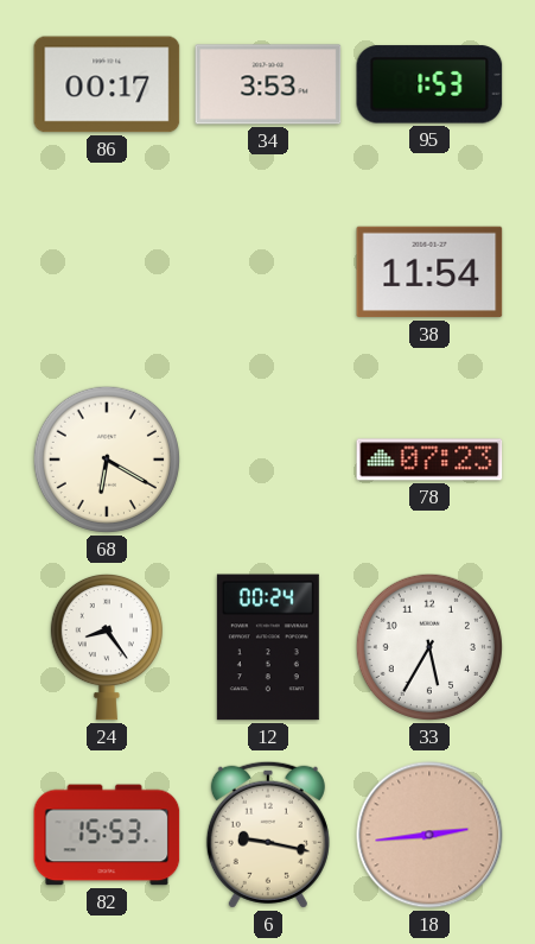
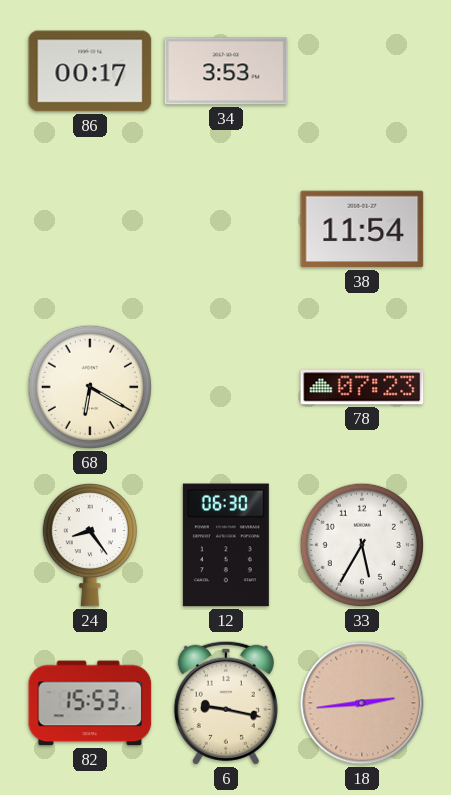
95: 1:53 -> none (429, 84)
12: 00:24 -> 06:30 (226, 545)
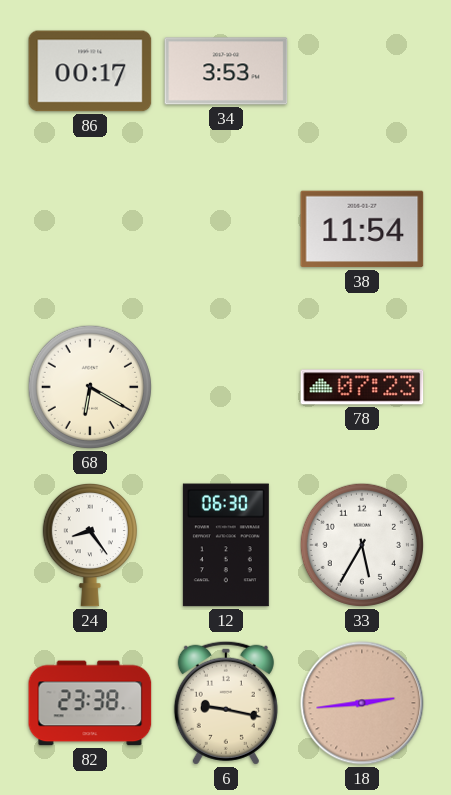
82: 15:53 -> 23:38 (90, 703)
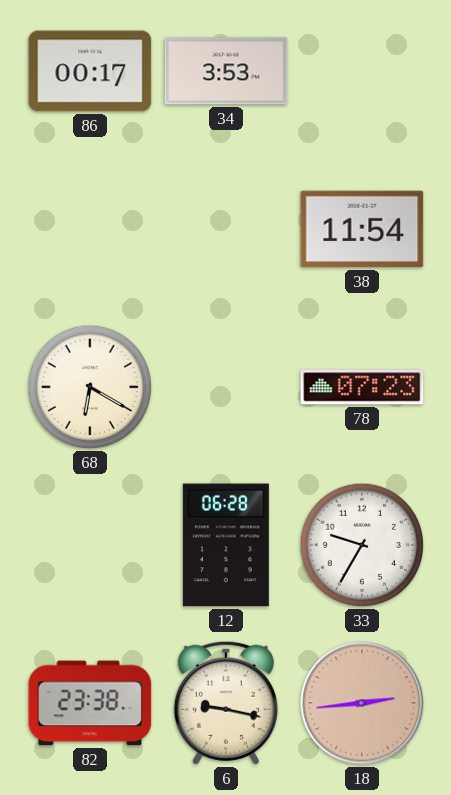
24: 8:24 -> none (90, 545)
12: 06:30 -> 06:28 (226, 545)
33: 5:35 -> 9:35 (362, 545)
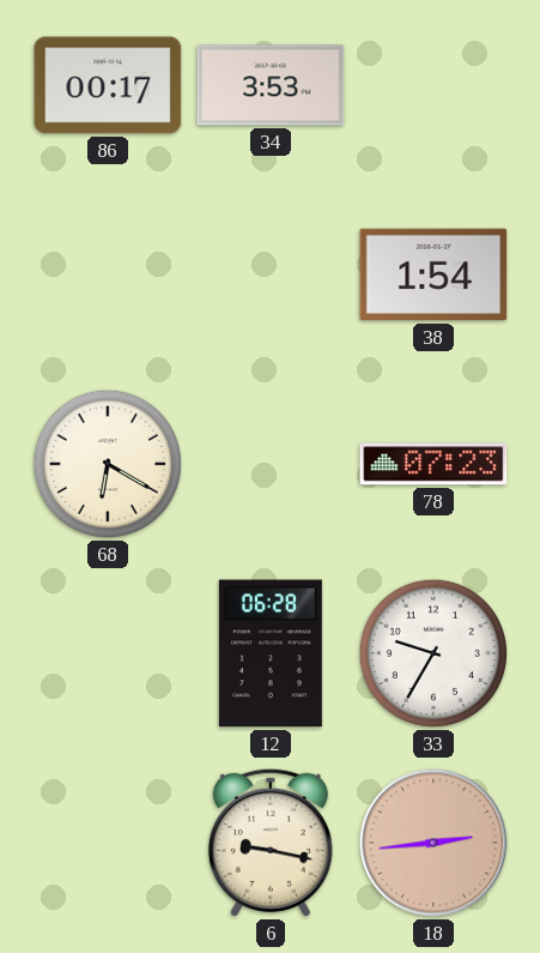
38: 11:54 -> 1:54 (433, 275)
82: 23:38 -> none (90, 703)
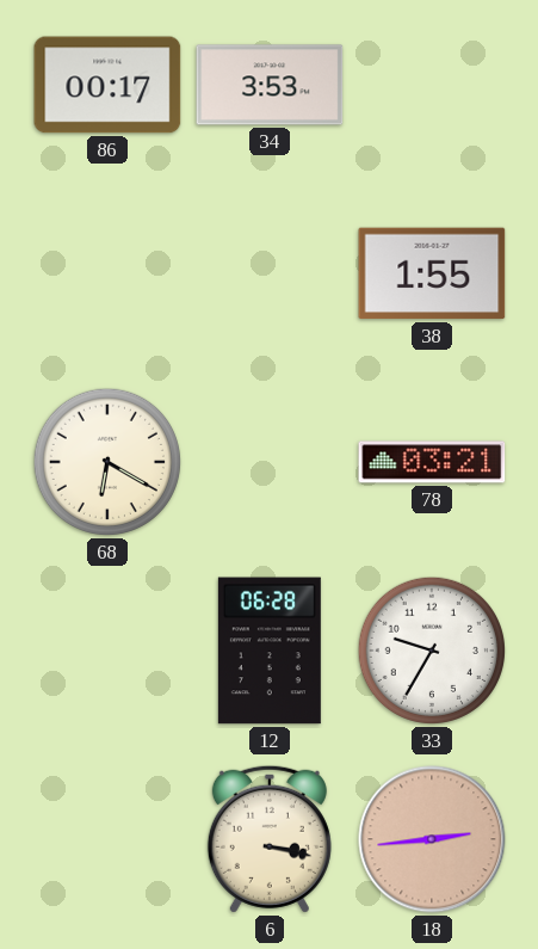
38: 1:54 -> 1:55 (432, 273)
78: 07:23 -> 03:21 (432, 462)
6: 9:17 -> 3:17 (270, 839)
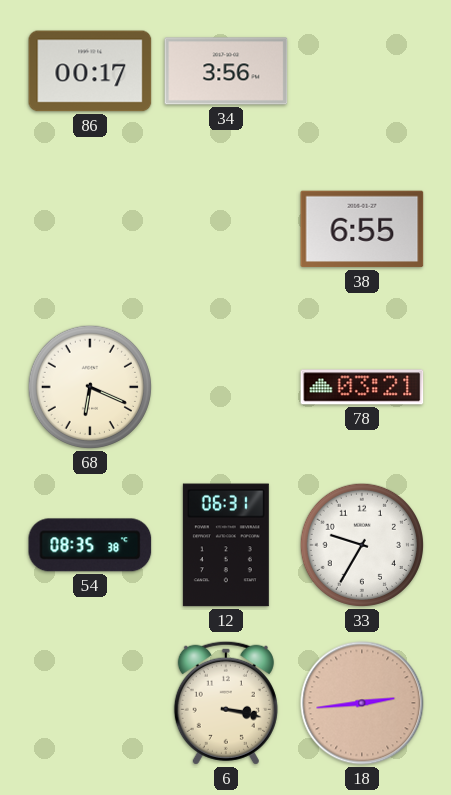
34: 3:53 -> 3:56 (226, 71)
38: 1:55 -> 6:55 (362, 229)
68: 6:20 -> 6:19 (90, 387)
54: none -> 08:35 (90, 545)
12: 06:28 -> 06:31 (226, 545)
